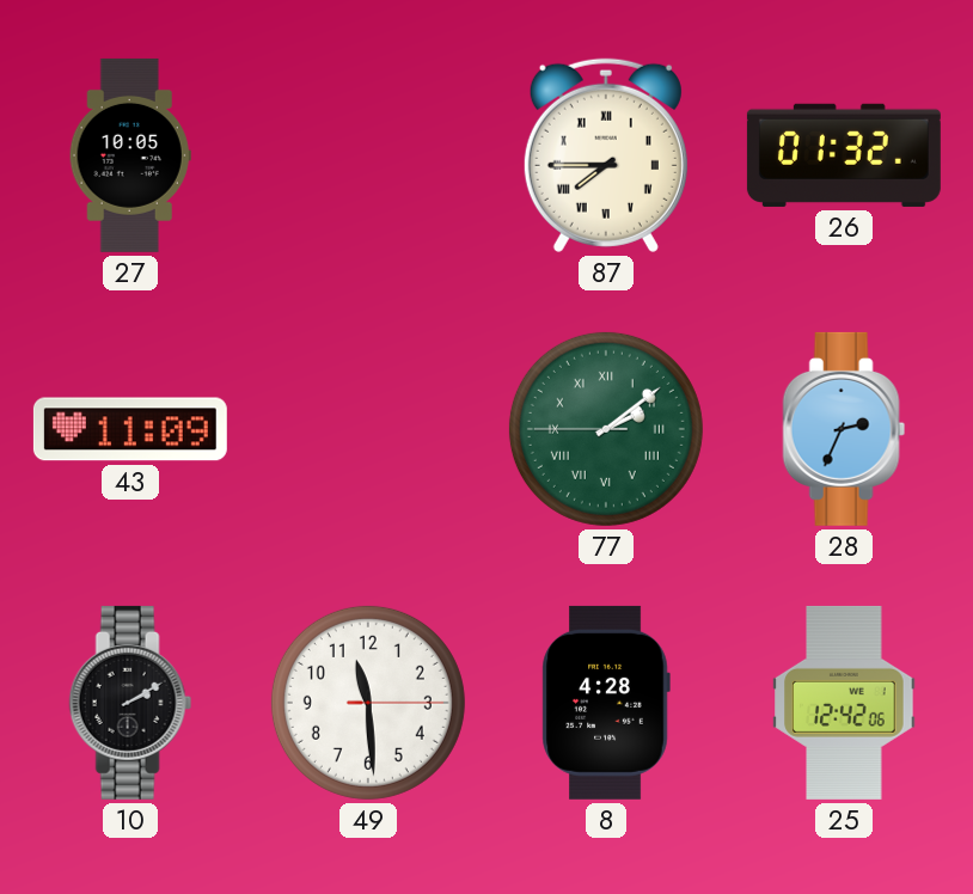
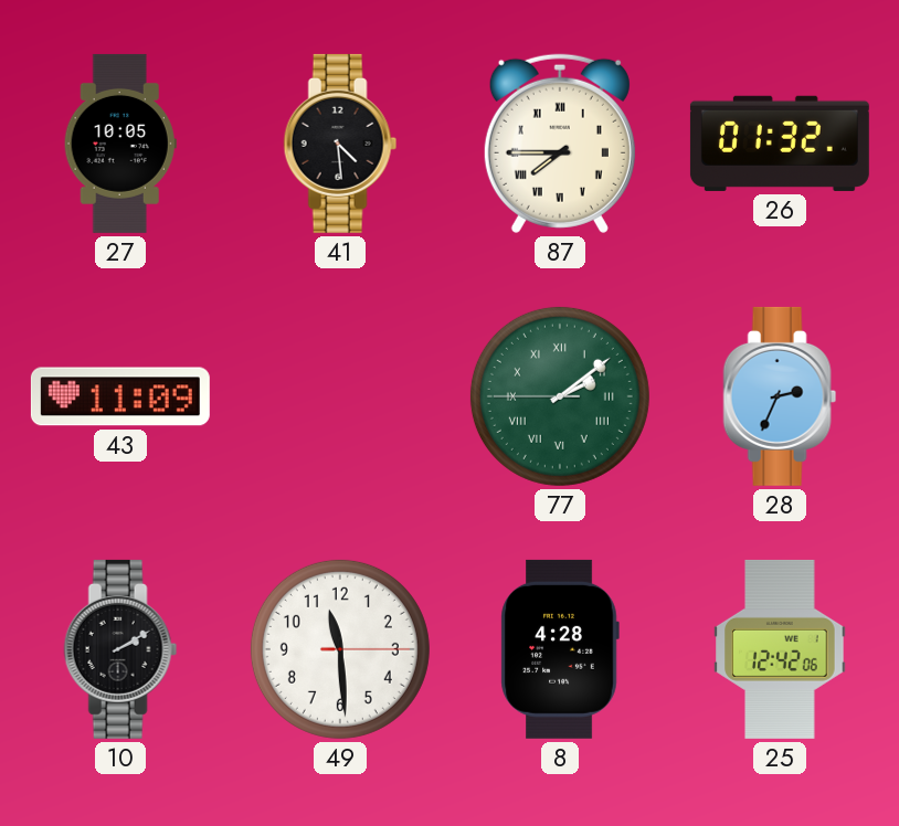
41: none -> 4:29 (340, 144)
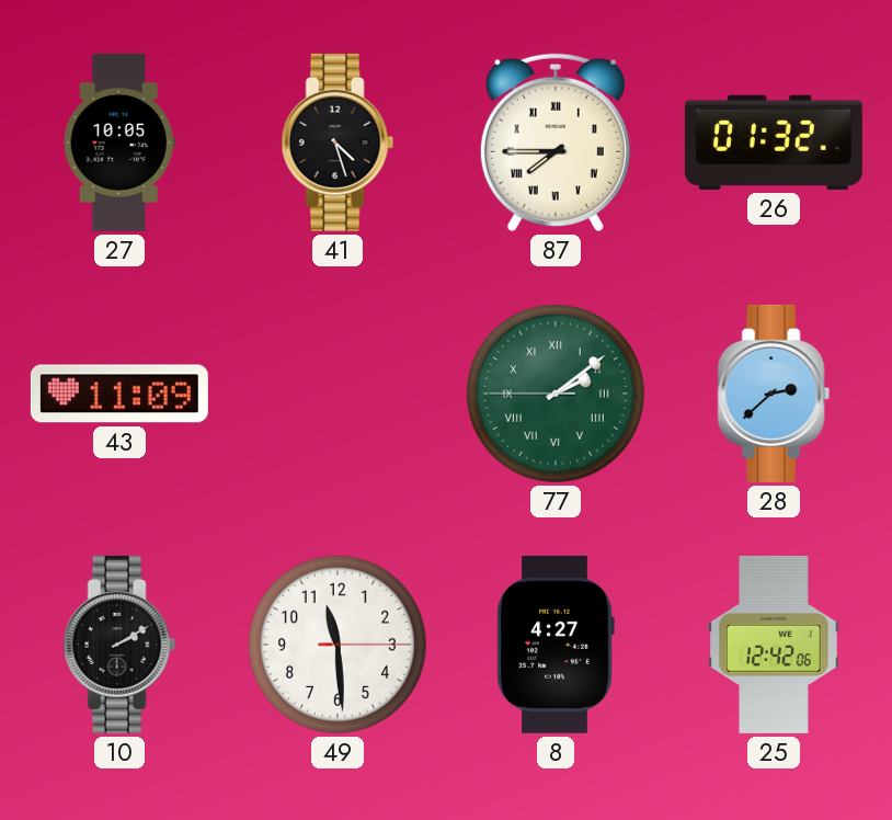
41: 4:29 -> 4:27 (338, 143)
28: 2:34 -> 2:38 (774, 394)
8: 4:28 -> 4:27 (556, 645)
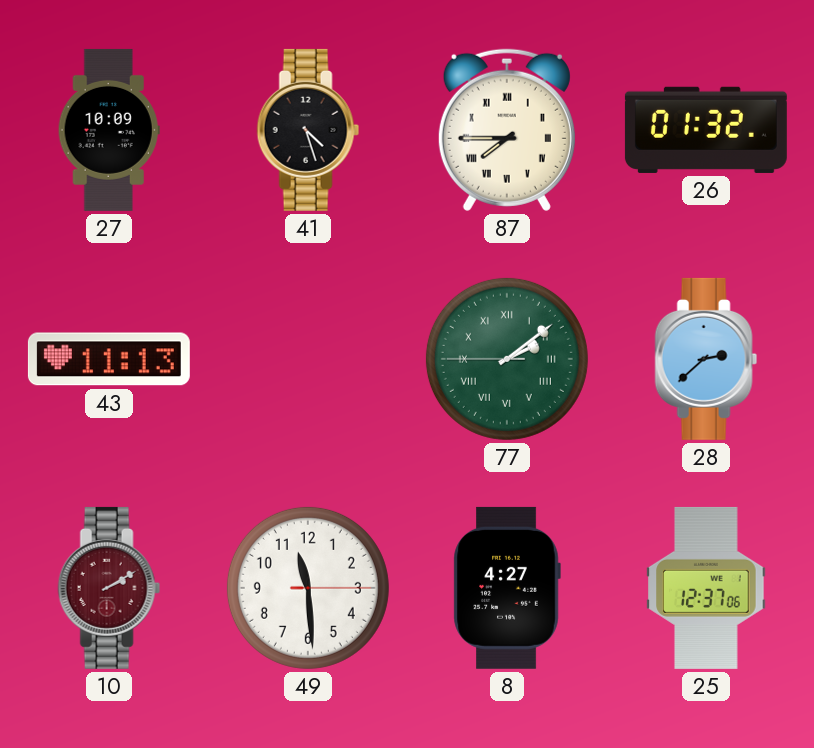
27: 10:05 -> 10:09 (109, 130)
43: 11:09 -> 11:13 (109, 359)
10 dial: black -> burgundy (109, 588)
25: 12:42 -> 12:37 (706, 588)
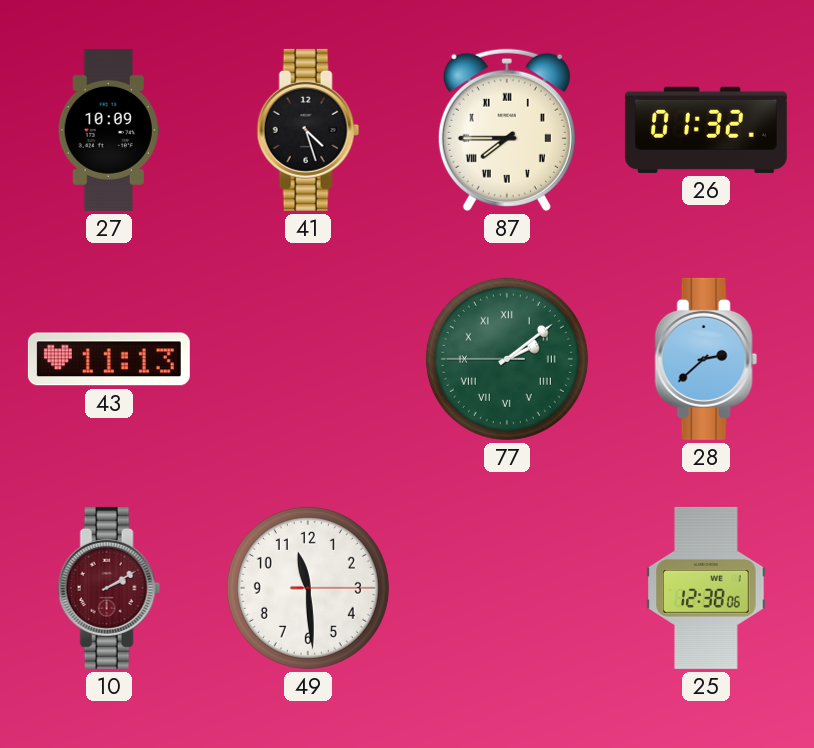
8: 4:27 -> none (507, 588)
25: 12:37 -> 12:38 (706, 588)
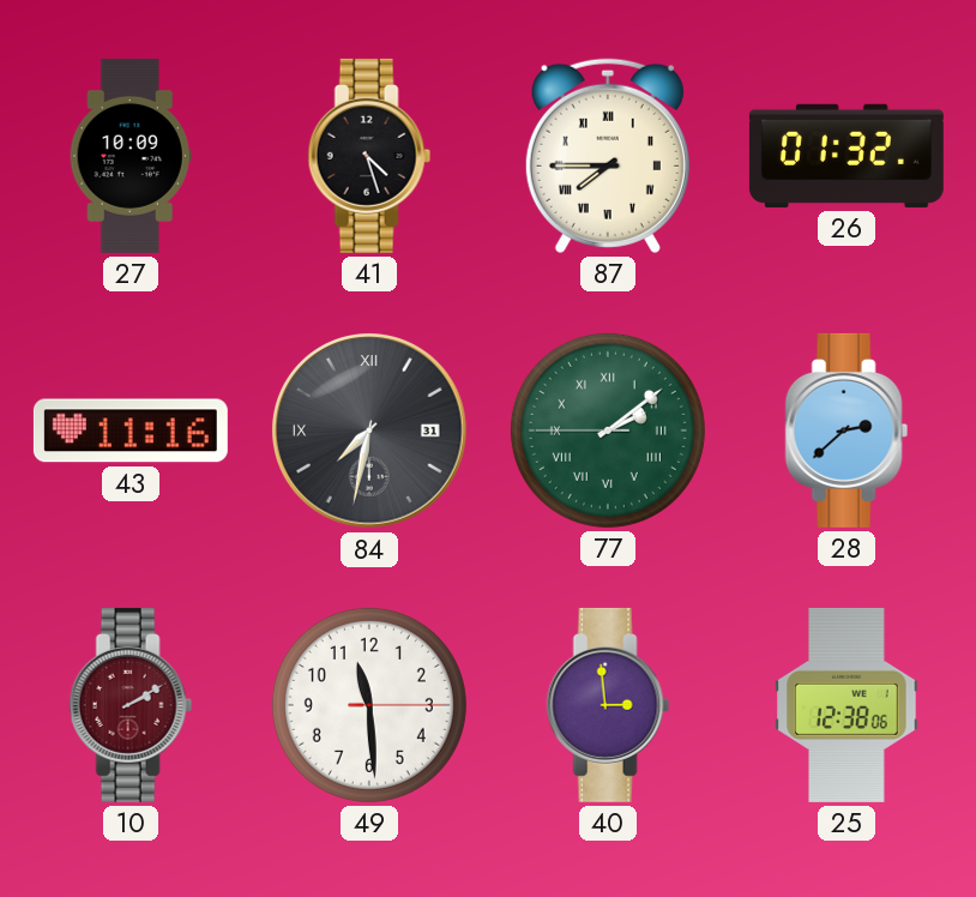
43: 11:13 -> 11:16 (131, 431)
84: none -> 7:32 (369, 431)
40: none -> 2:59 (608, 705)
